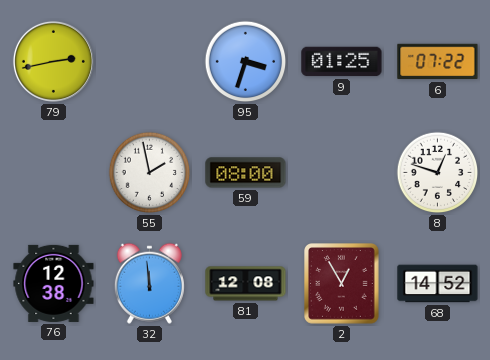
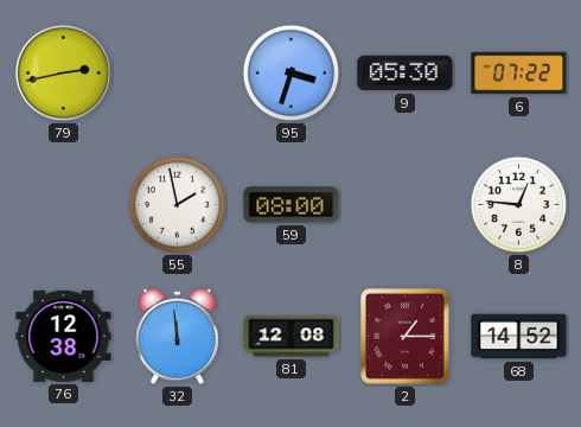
9: 01:25 -> 05:30 (406, 74)
8: 12:48 -> 12:46 (519, 205)
2: 12:55 -> 1:15 (406, 337)
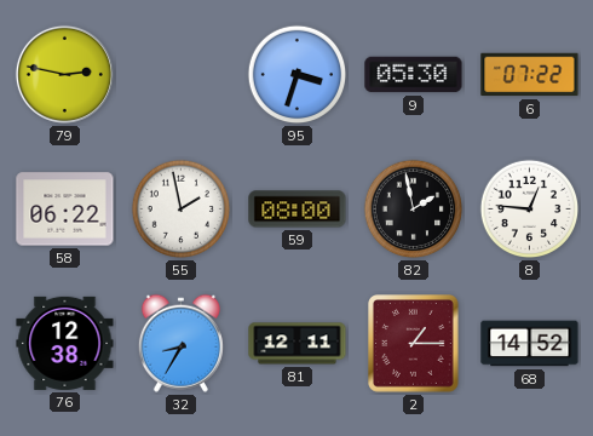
79: 2:43 -> 2:47 (64, 74)
58: none -> 06:22 (65, 210)
82: none -> 1:58 (414, 210)
32: 11:59 -> 8:35 (180, 343)
81: 12:08 -> 12:11 (298, 344)
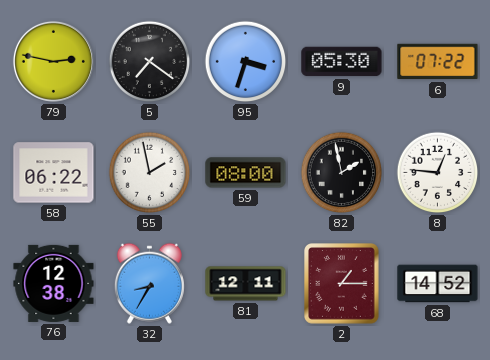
5: none -> 7:21 (150, 62)
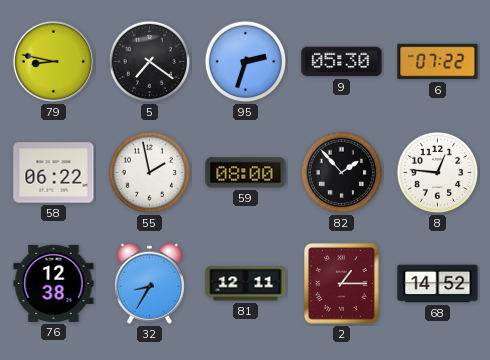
79: 2:47 -> 8:47 (53, 61)
95: 3:33 -> 2:33 (246, 62)
82: 1:58 -> 1:53 (342, 173)
